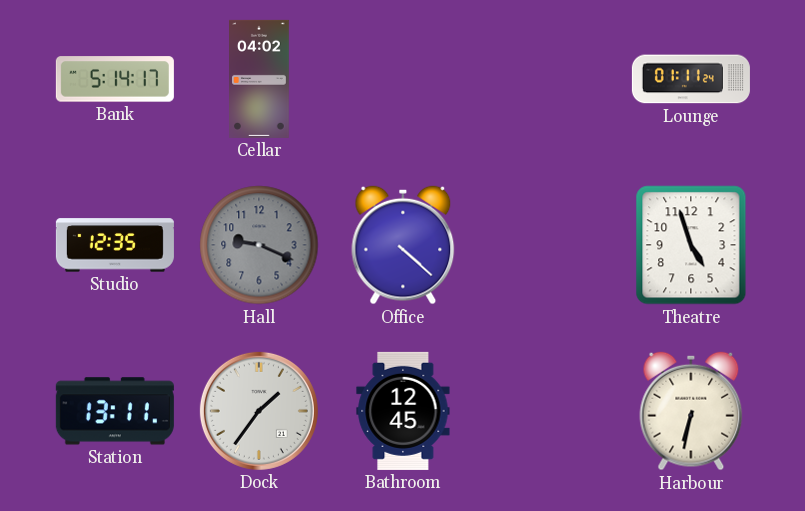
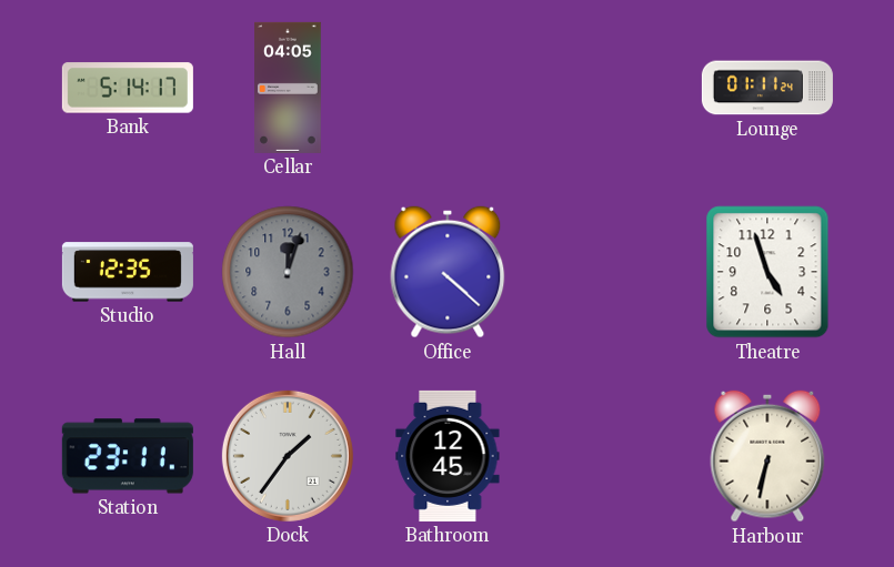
Cellar: 04:02 -> 04:05 (289, 88)
Hall: 9:19 -> 12:03 (288, 272)
Station: 13:11 -> 23:11 (128, 456)
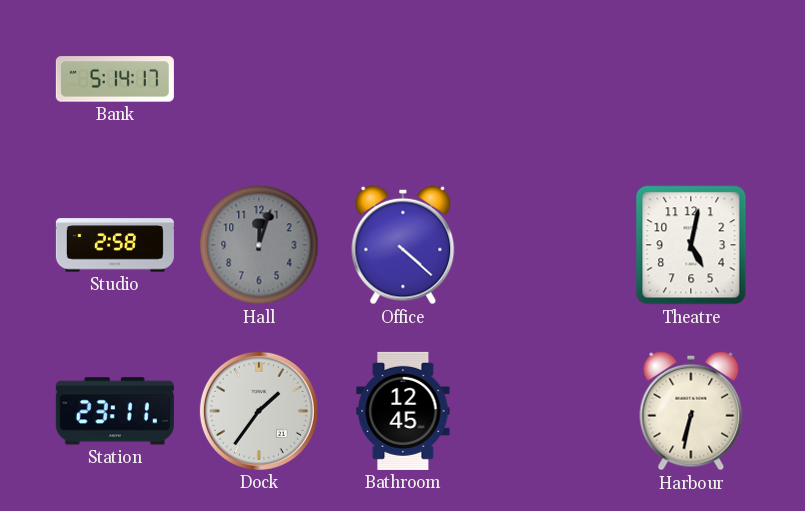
Cellar: 04:05 -> none (289, 88)
Lounge: 01:11 -> none (767, 88)
Studio: 12:35 -> 2:58 (115, 245)
Theatre: 4:57 -> 5:02 (691, 245)
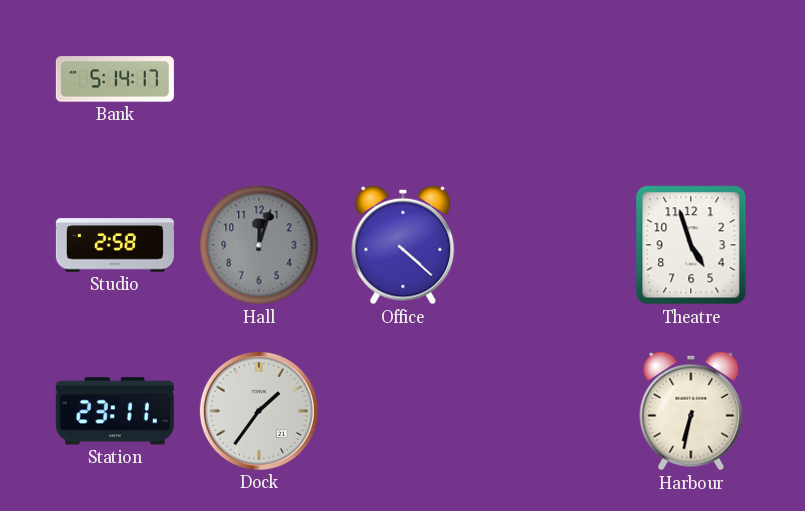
Theatre: 5:02 -> 4:57 (691, 245)
Bathroom: 12:45 -> none (403, 411)
